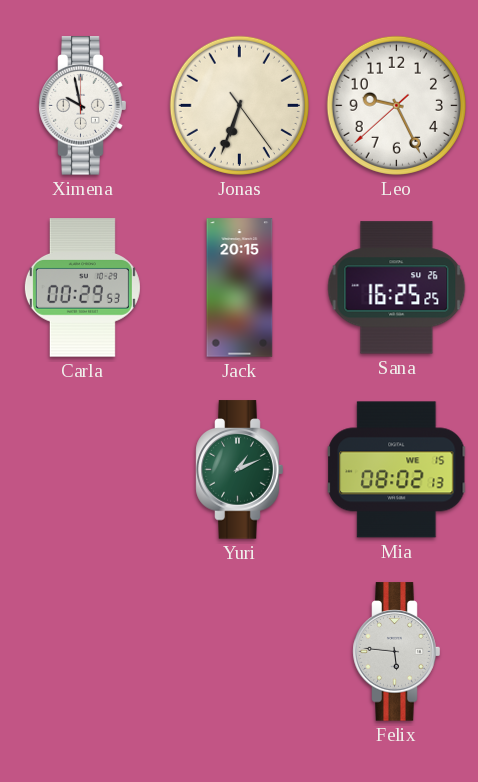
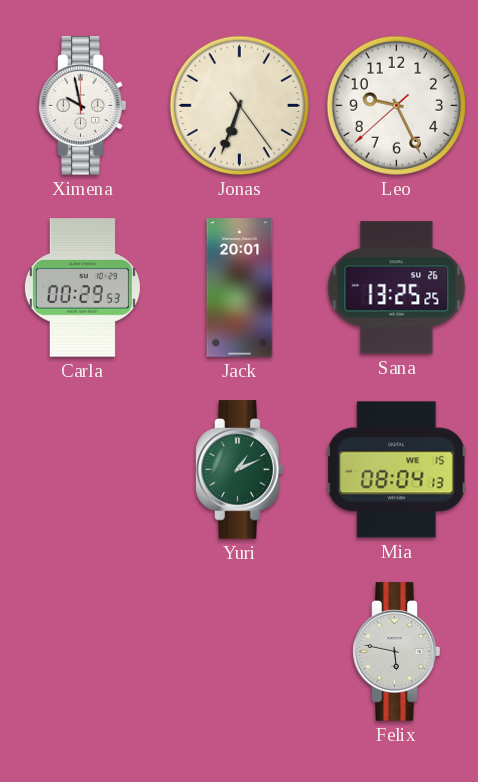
Jack: 20:15 -> 20:01 (240, 288)
Sana: 16:25 -> 13:25 (397, 288)
Mia: 08:02 -> 08:04 (397, 470)
Felix: 5:46 -> 5:47 (397, 652)
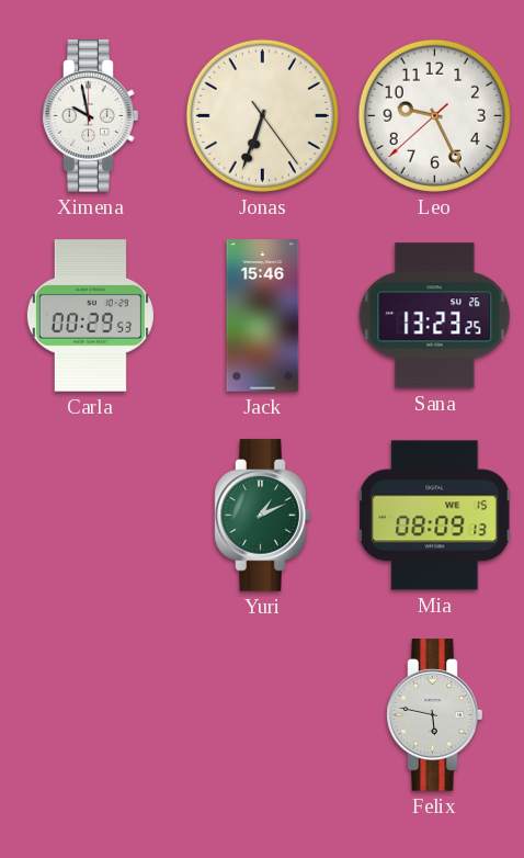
Jack: 20:01 -> 15:46 (263, 316)
Sana: 13:25 -> 13:23 (435, 316)
Mia: 08:04 -> 08:09 (435, 516)
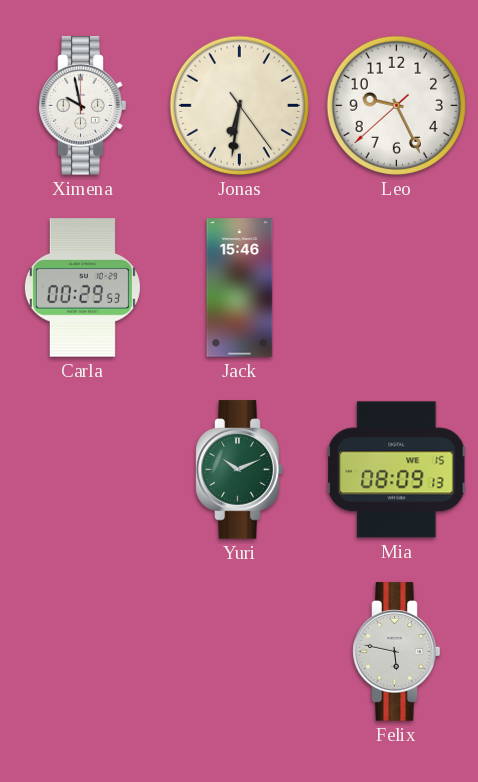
Jonas: 6:33 -> 6:31 (239, 105)
Sana: 13:23 -> none (435, 316)
Yuri: 1:11 -> 10:11 (240, 470)
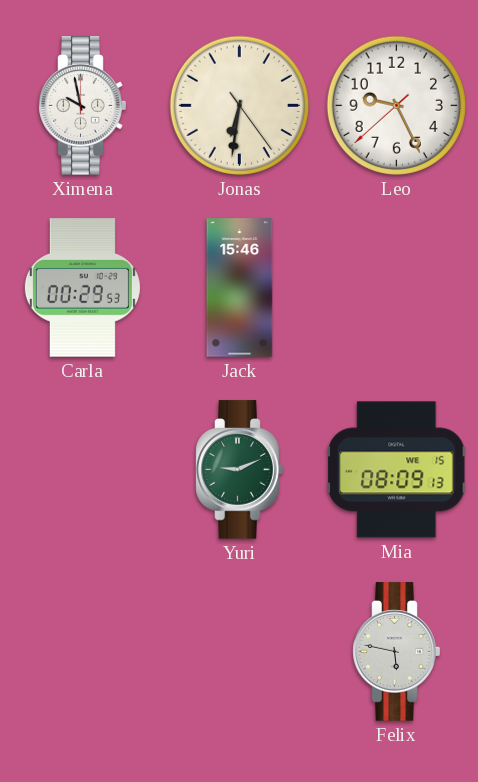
Yuri: 10:11 -> 9:11 (240, 470)
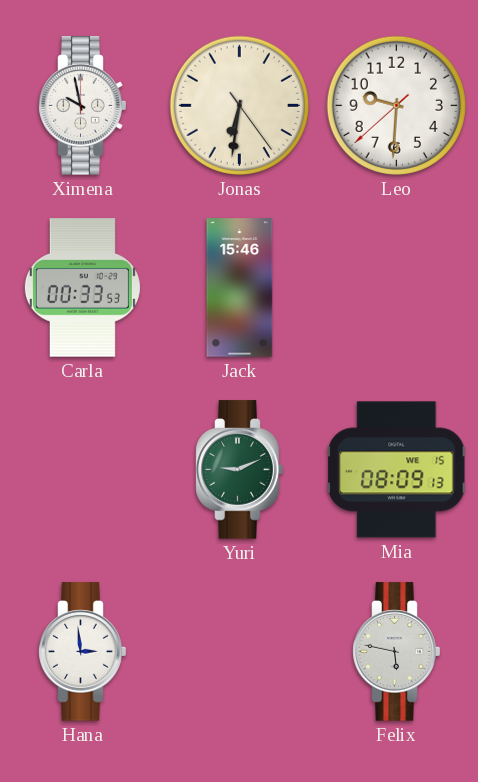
Leo: 9:25 -> 9:30 (396, 105)
Carla: 00:29 -> 00:33 (82, 288)
Hana: none -> 2:59 (83, 652)
